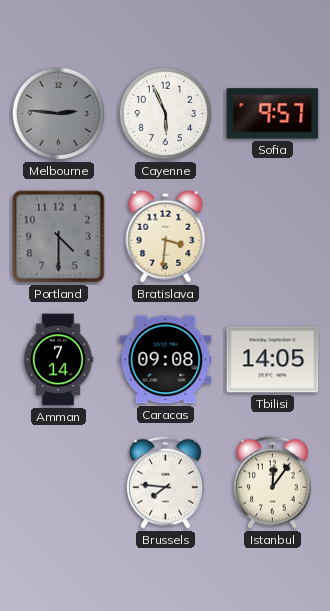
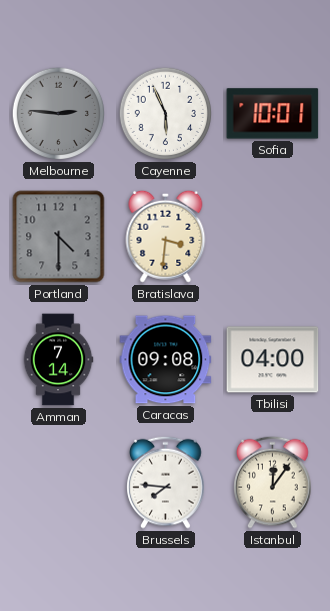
Sofia: 9:57 -> 10:01 (273, 114)
Tbilisi: 14:05 -> 04:00 (273, 360)
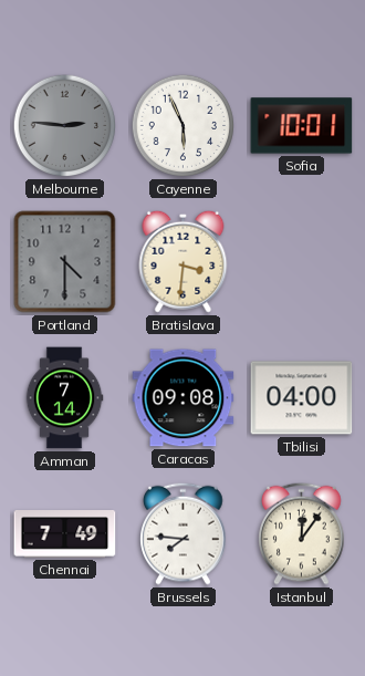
Chennai: none -> 7:49 (65, 534)
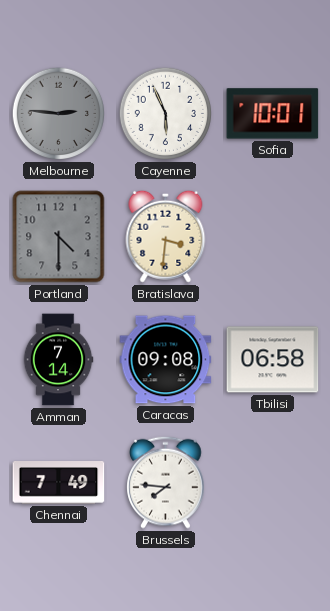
Tbilisi: 04:00 -> 06:58 (273, 360)
Istanbul: 12:06 -> none (302, 533)
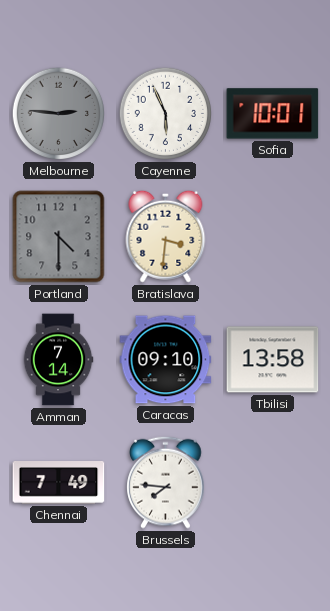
Caracas: 09:08 -> 09:10 (166, 360)
Tbilisi: 06:58 -> 13:58 (273, 360)
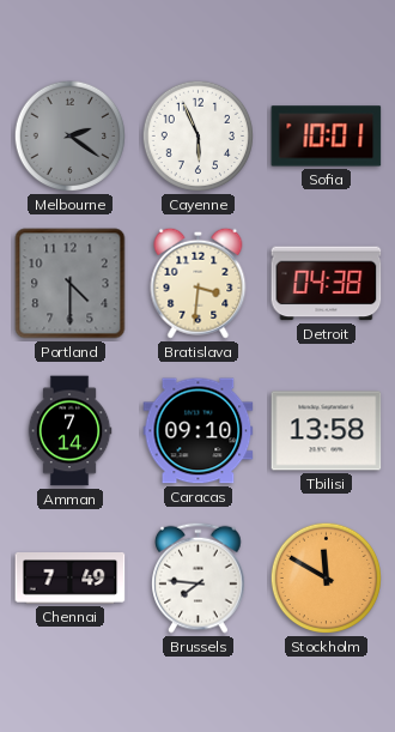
Melbourne: 2:46 -> 2:21 (71, 137)
Detroit: none -> 04:38 (327, 284)
Stockholm: none -> 11:50 (327, 579)
